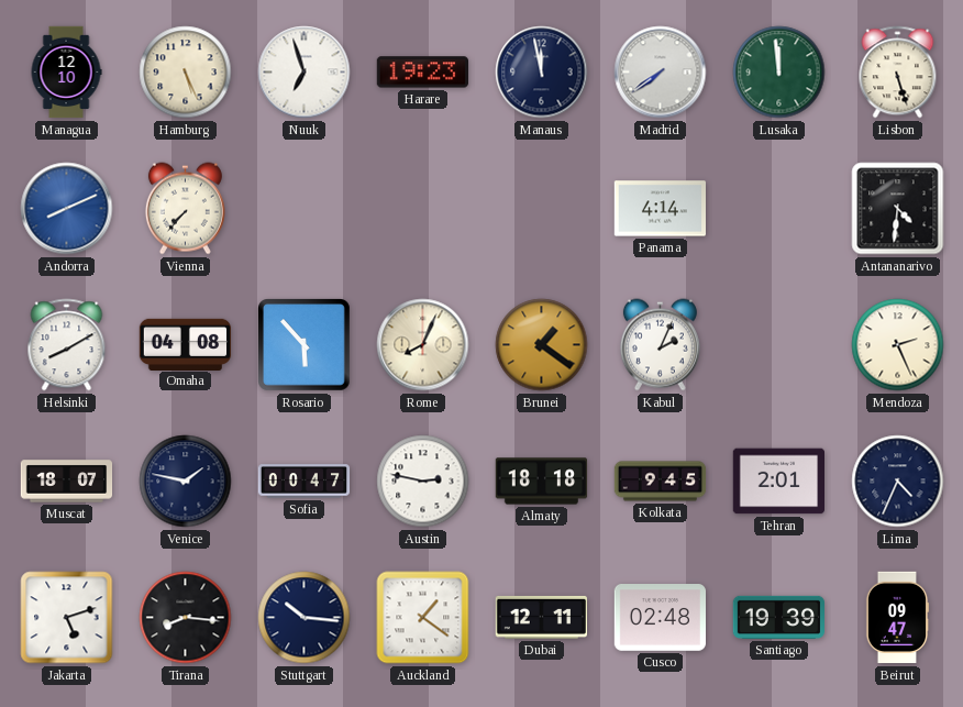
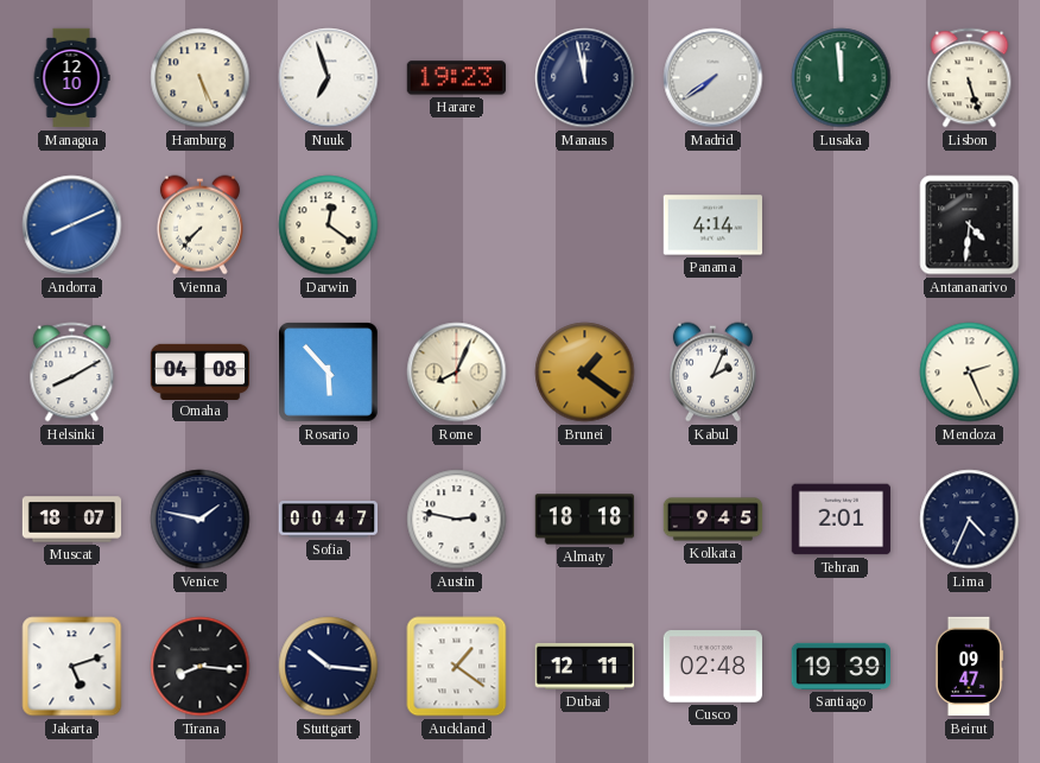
Darwin: none -> 12:21 (329, 225)
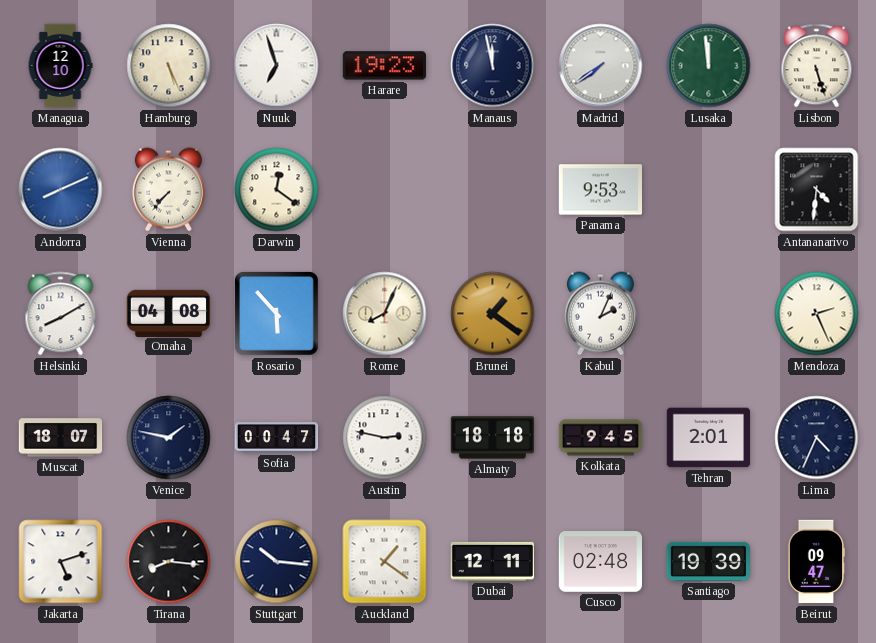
Panama: 4:14 -> 9:53 (601, 190)
